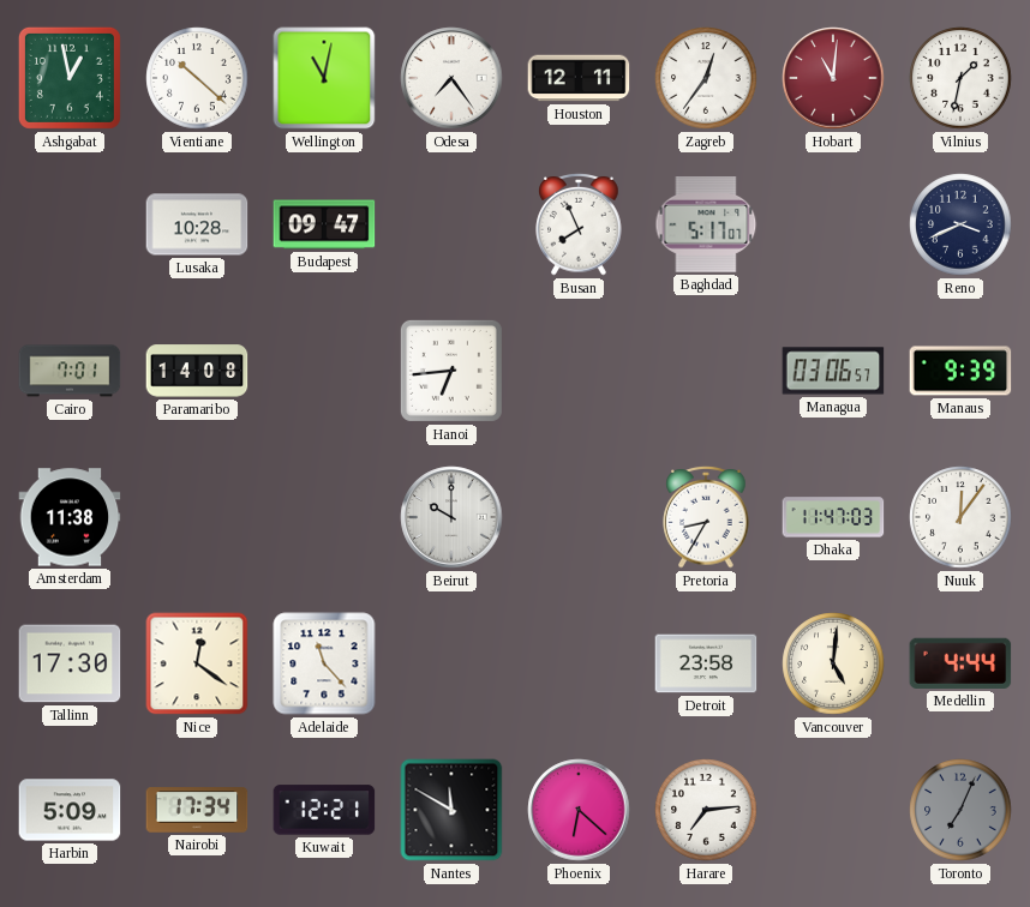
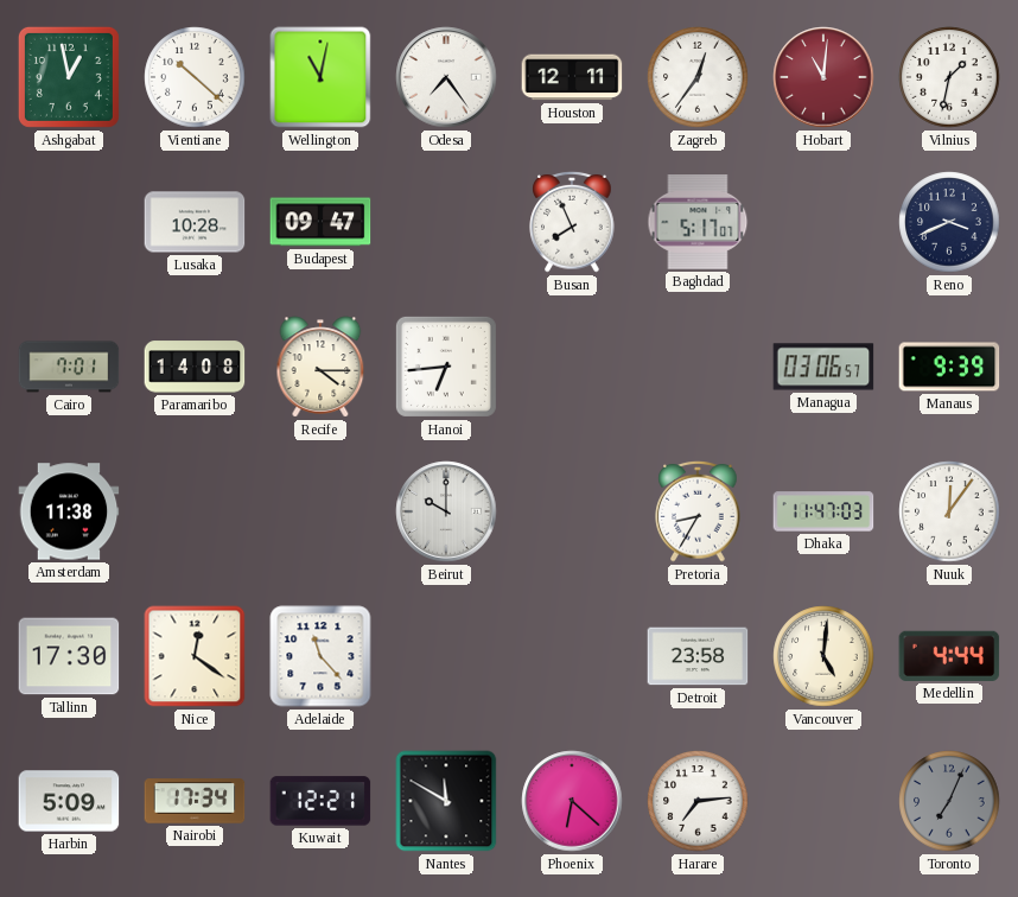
Recife: none -> 4:15 (320, 367)
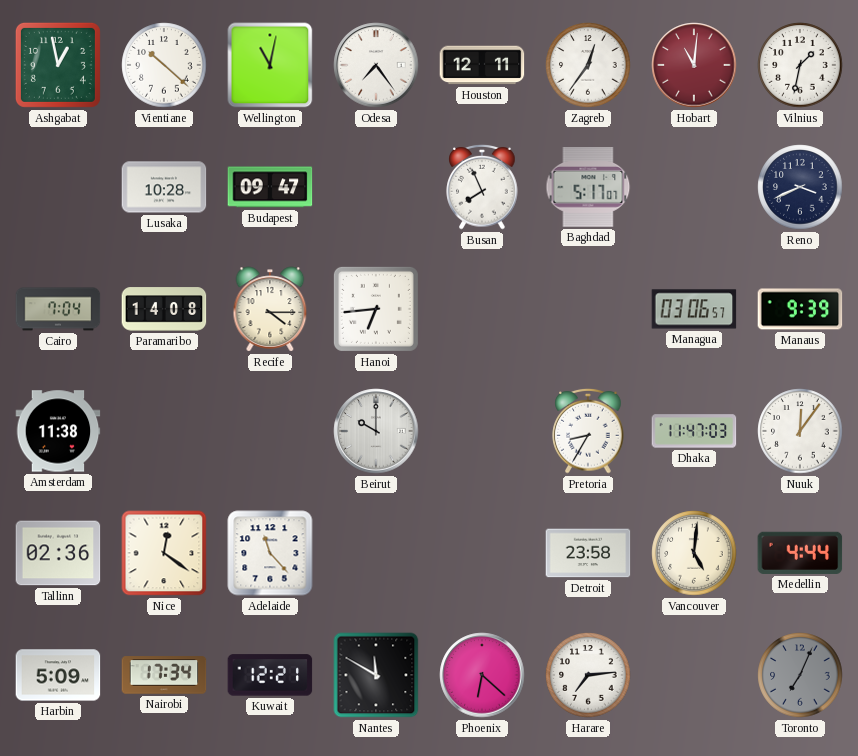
Cairo: 7:01 -> 7:04 (58, 309)
Tallinn: 17:30 -> 02:36 (58, 553)
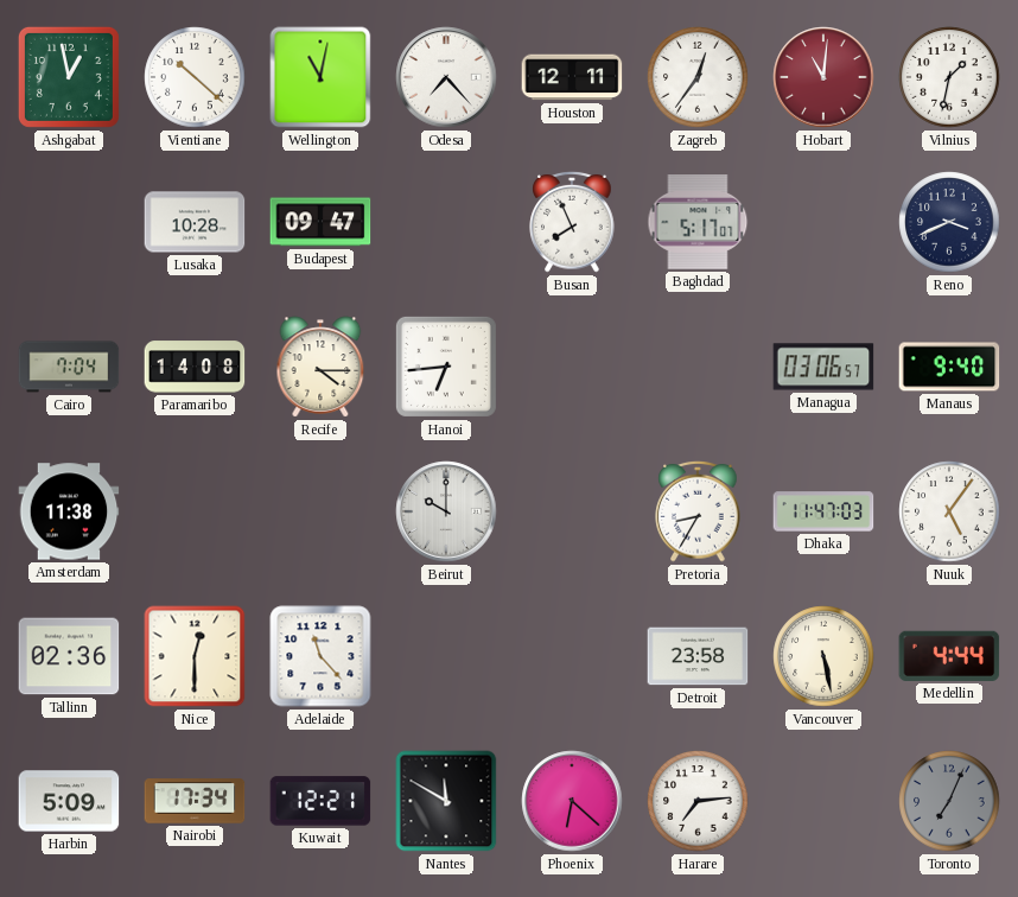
Odesa: 7:24 -> 7:23 (446, 77)
Manaus: 9:39 -> 9:40 (949, 367)
Nuuk: 12:06 -> 5:06 (949, 511)
Nice: 12:21 -> 12:30 (195, 656)
Vancouver: 5:01 -> 5:28 (823, 656)
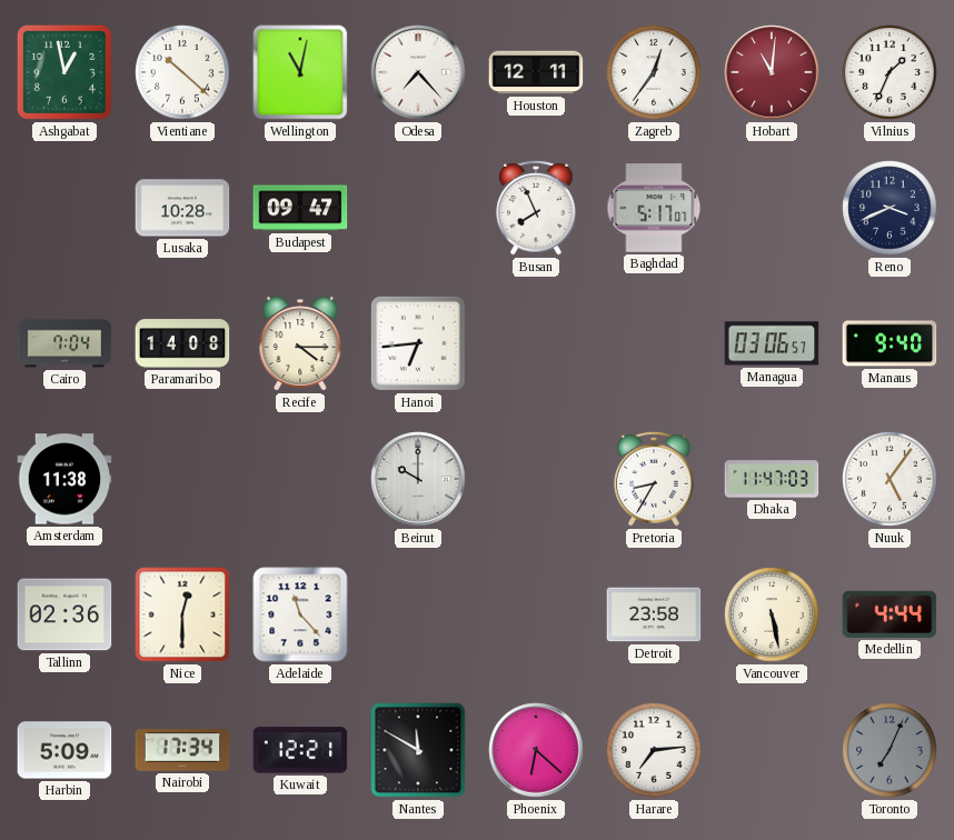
Vilnius: 1:32 -> 1:34 (890, 72)
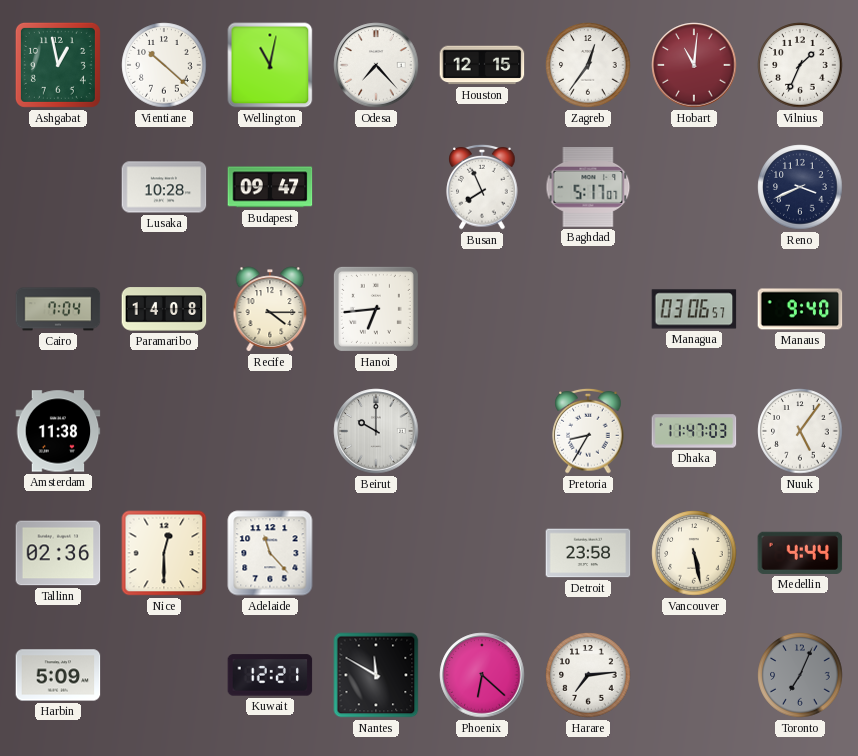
Houston: 12:11 -> 12:15 (482, 65)
Nairobi: 17:34 -> none (182, 750)
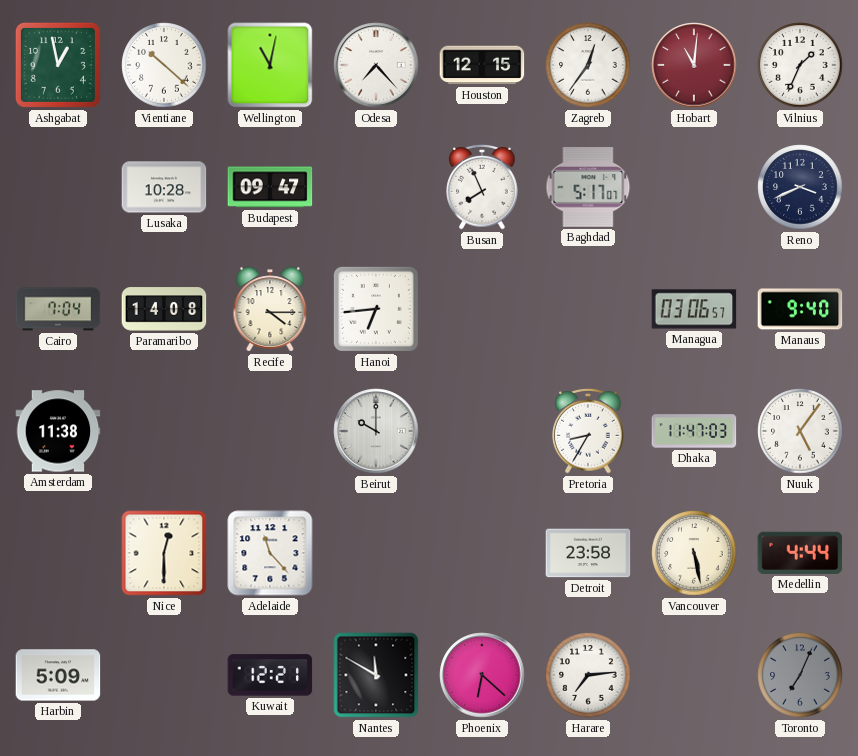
Tallinn: 02:36 -> none (58, 553)
